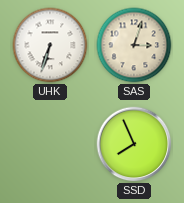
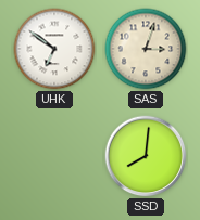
UHK: 6:33 -> 6:51 (54, 49)
SSD: 7:56 -> 8:01 (146, 156)
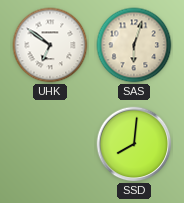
SAS: 3:03 -> 6:03 (134, 45)
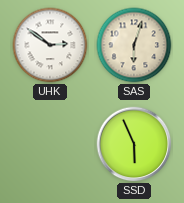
UHK: 6:51 -> 2:51 (50, 45)
SSD: 8:01 -> 5:56 (134, 144)
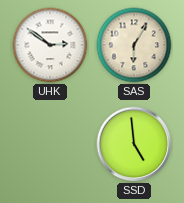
SAS: 6:03 -> 6:05 (134, 45)
SSD: 5:56 -> 4:59 (134, 144)
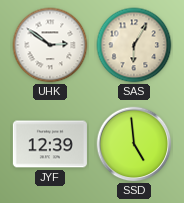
JYF: none -> 12:39 (50, 144)
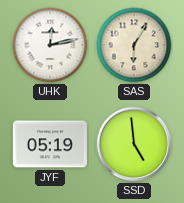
UHK: 2:51 -> 12:13 (50, 45)
JYF: 12:39 -> 05:19 (50, 144)
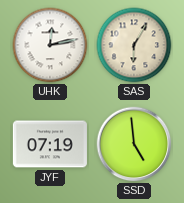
JYF: 05:19 -> 07:19 (50, 144)
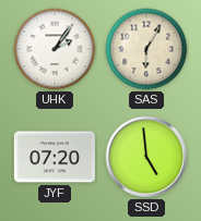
UHK: 12:13 -> 2:06 (55, 49)
JYF: 07:19 -> 07:20 (55, 157)
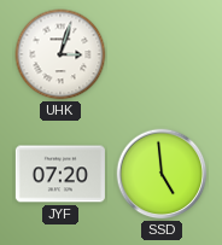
UHK: 2:06 -> 3:03 (60, 54)
SAS: 6:05 -> none (146, 49)
